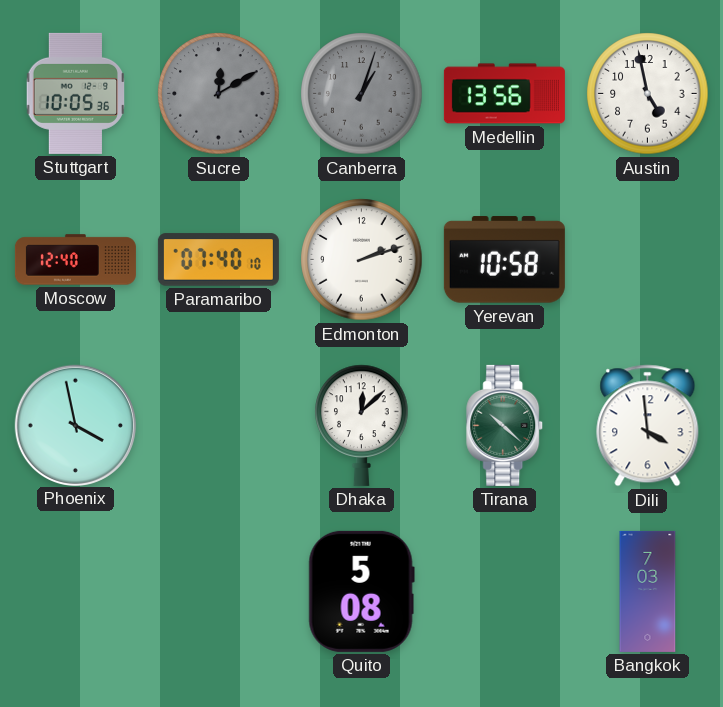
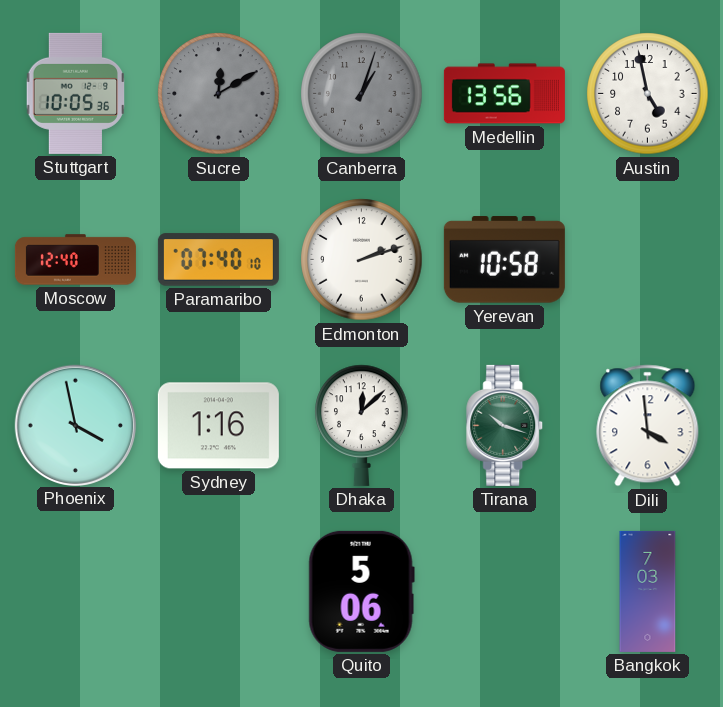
Sydney: none -> 1:16 (218, 426)
Tirana: 10:22 -> 10:18 (505, 425)
Quito: 5:08 -> 5:06 (361, 591)
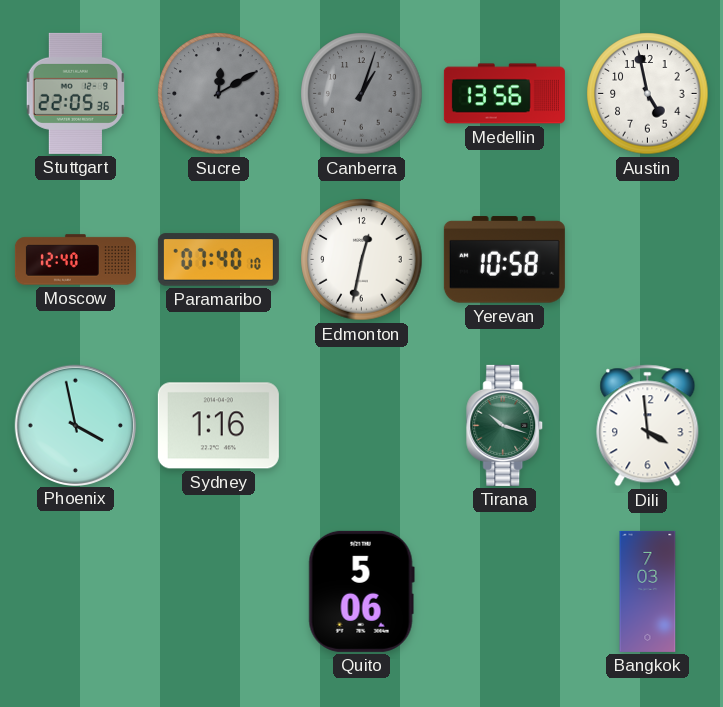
Stuttgart: 10:05 -> 22:05 (76, 93)
Edmonton: 2:12 -> 12:32 (362, 260)
Dhaka: 12:08 -> none (362, 425)
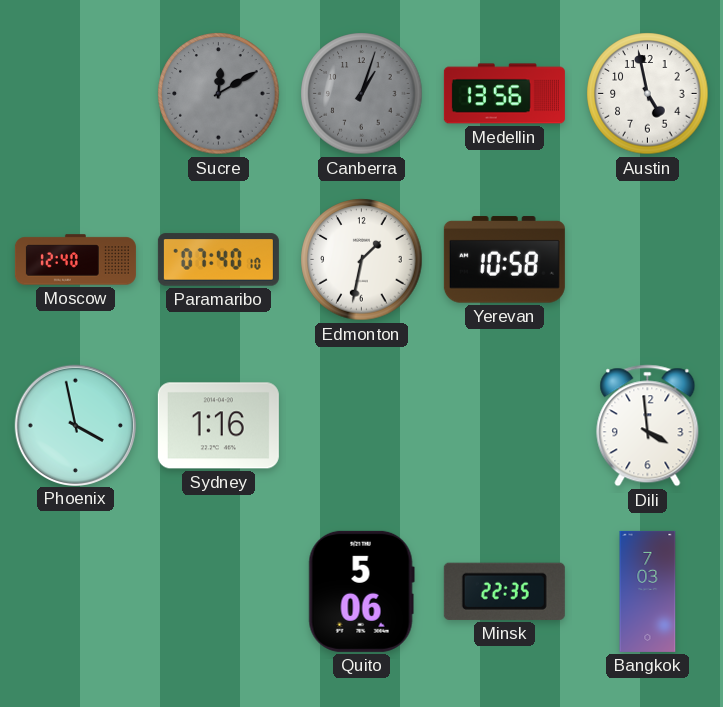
Stuttgart: 22:05 -> none (76, 93)
Edmonton: 12:32 -> 1:32 (362, 260)
Tirana: 10:18 -> none (505, 425)
Minsk: none -> 22:35 (504, 591)
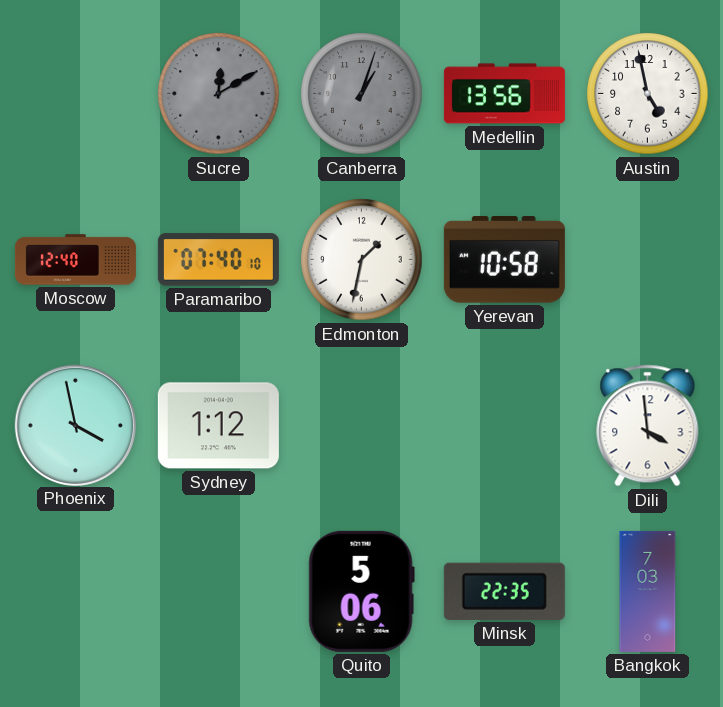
Sydney: 1:16 -> 1:12 (218, 426)
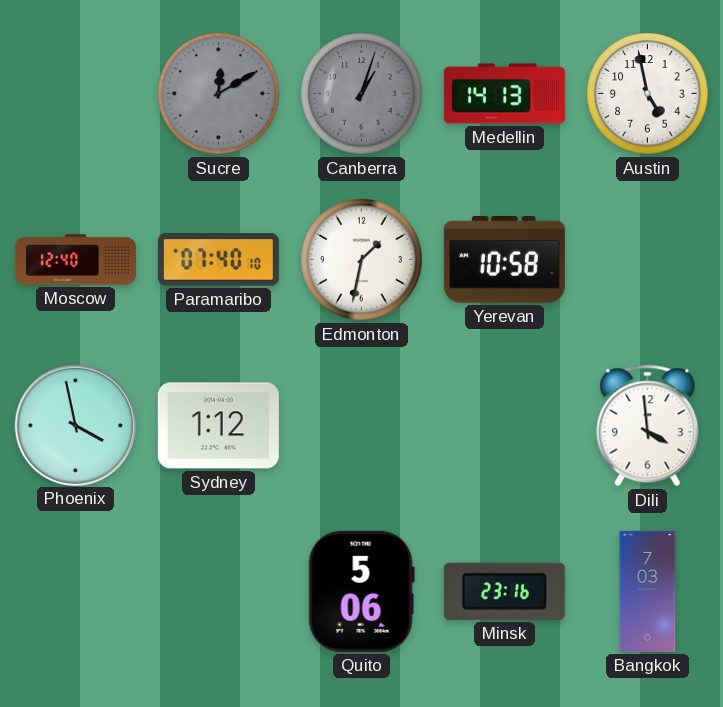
Medellin: 13:56 -> 14:13 (504, 94)
Minsk: 22:35 -> 23:16 (504, 591)
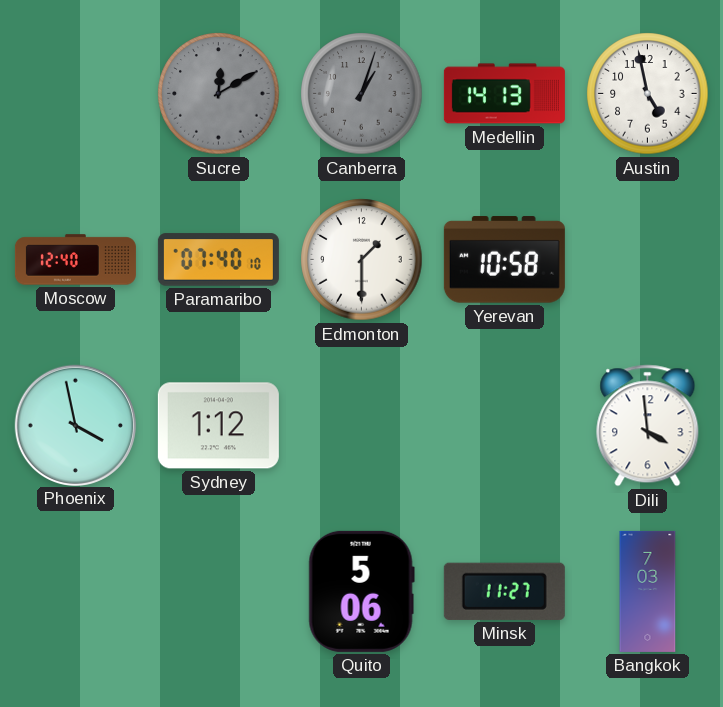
Edmonton: 1:32 -> 1:30 (362, 260)
Minsk: 23:16 -> 11:27 (504, 591)
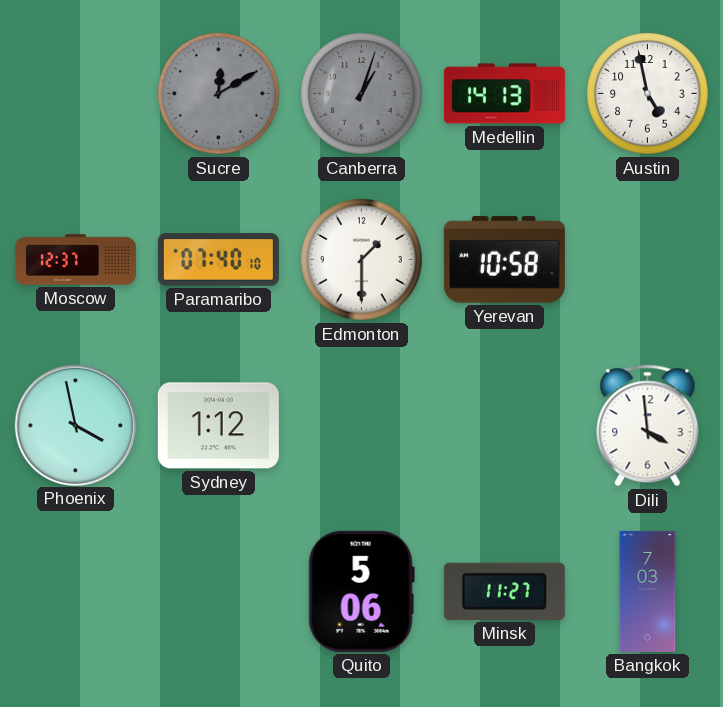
Moscow: 12:40 -> 12:37 (75, 260)
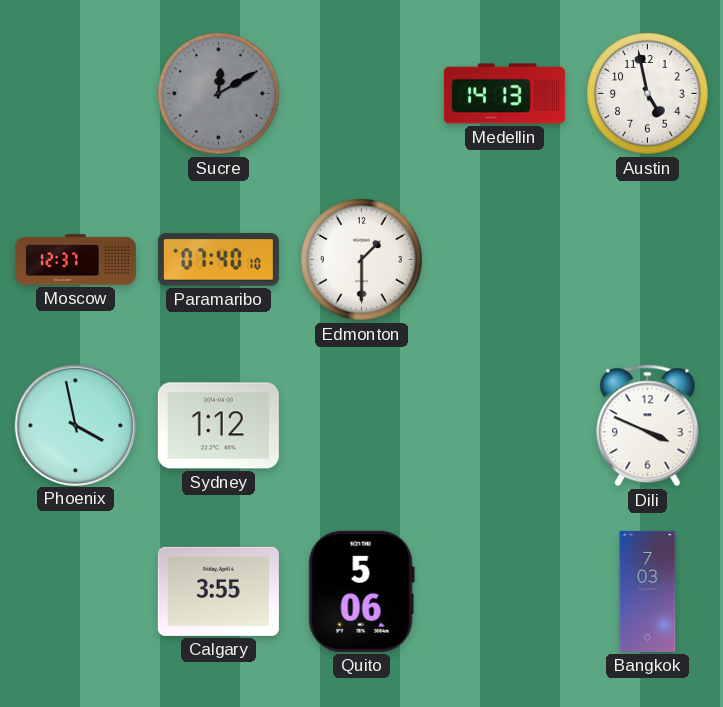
Canberra: 1:03 -> none (362, 94)
Yerevan: 10:58 -> none (504, 260)
Dili: 3:59 -> 3:49 (648, 426)
Calgary: none -> 3:55 (218, 591)
Minsk: 11:27 -> none (504, 591)
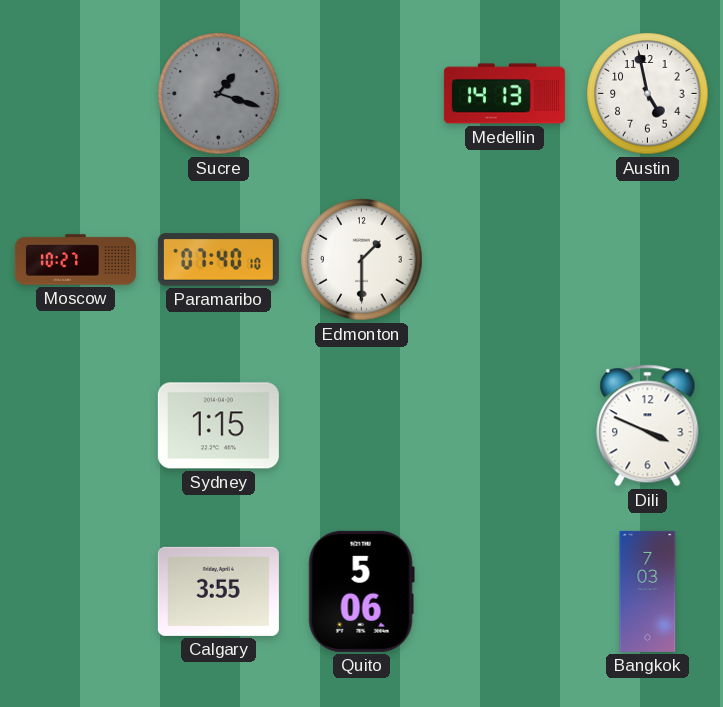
Sucre: 12:10 -> 1:18 (219, 94)
Moscow: 12:37 -> 10:27 (75, 260)
Phoenix: 3:58 -> none (75, 425)
Sydney: 1:12 -> 1:15 (218, 426)
